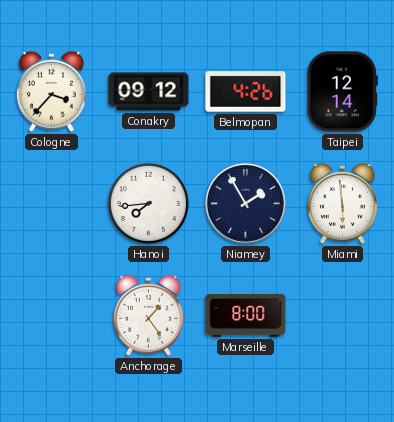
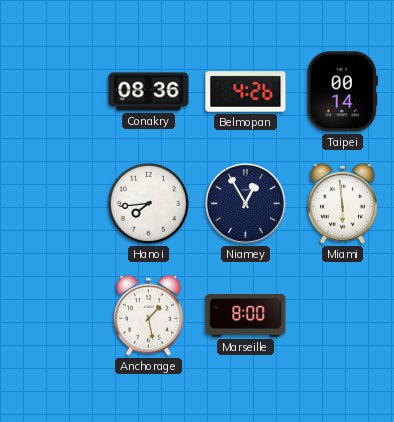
Cologne: 3:37 -> none (51, 91)
Conakry: 09:12 -> 08:36 (149, 92)
Taipei: 12:14 -> 00:14 (342, 92)
Niamey: 1:55 -> 12:55 (245, 203)
Anchorage: 1:24 -> 1:28 (148, 315)
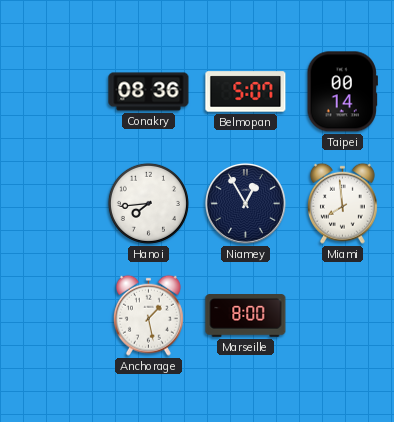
Belmopan: 4:26 -> 5:07 (246, 92)
Miami: 5:59 -> 7:59 (342, 203)
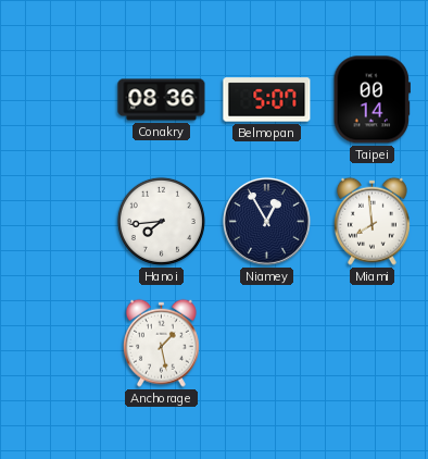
Marseille: 8:00 -> none (246, 316)
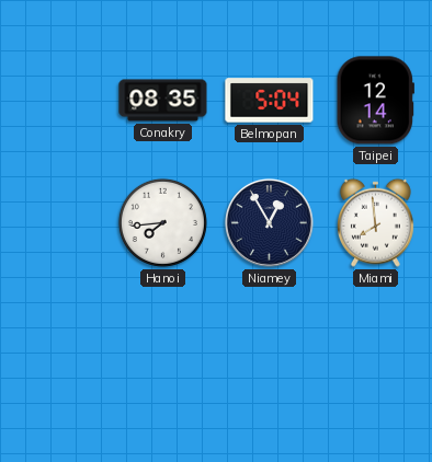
Conakry: 08:36 -> 08:35 (163, 101)
Belmopan: 5:07 -> 5:04 (270, 101)
Taipei: 00:14 -> 12:14 (375, 101)
Anchorage: 1:28 -> none (161, 343)
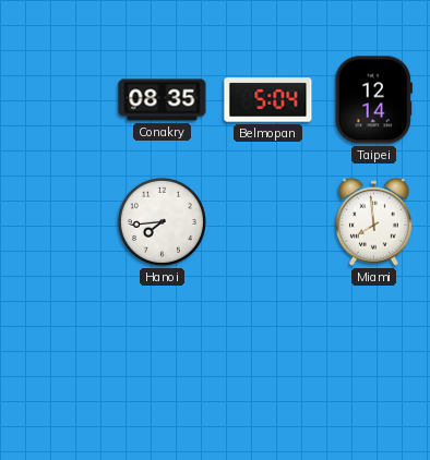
Niamey: 12:55 -> none (269, 222)
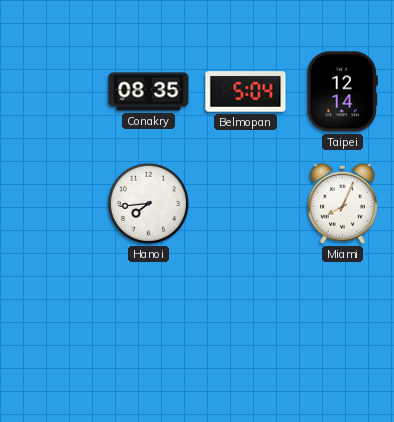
Miami: 7:59 -> 8:04 (342, 203)
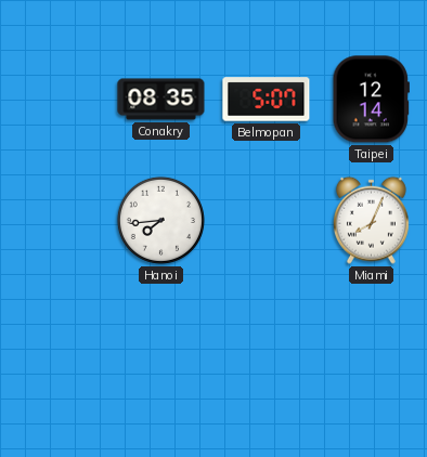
Belmopan: 5:04 -> 5:07 (267, 100)
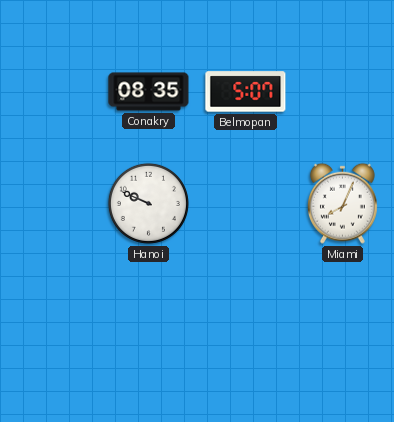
Taipei: 12:14 -> none (371, 100)
Hanoi: 7:44 -> 9:49 (148, 203)
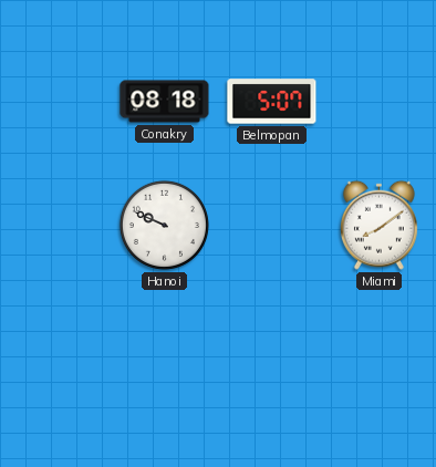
Conakry: 08:35 -> 08:18 (165, 102)
Miami: 8:04 -> 8:09 (378, 225)
